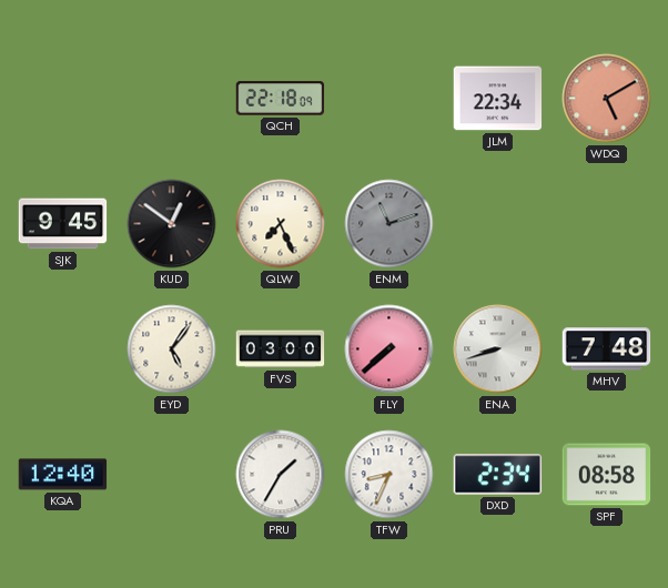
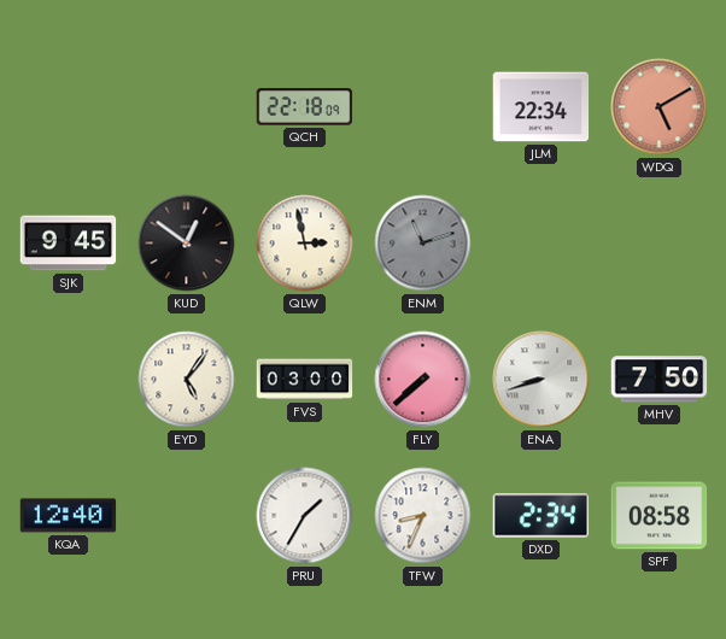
QLW: 7:26 -> 2:58 (305, 244)
MHV: 7:48 -> 7:50 (660, 380)
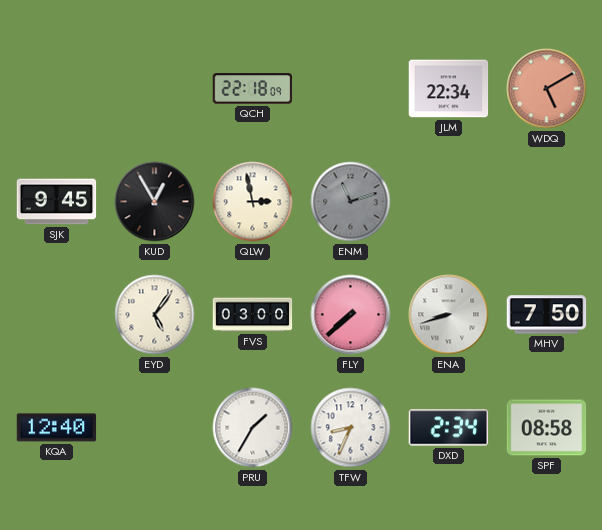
KUD: 12:51 -> 12:55 (155, 202)
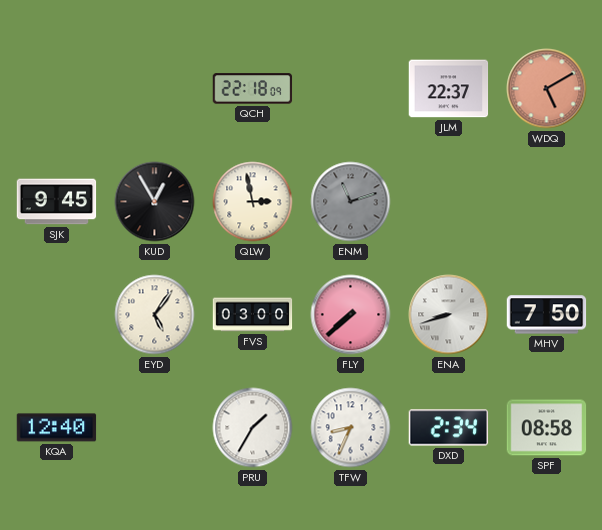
JLM: 22:34 -> 22:37 (449, 89)
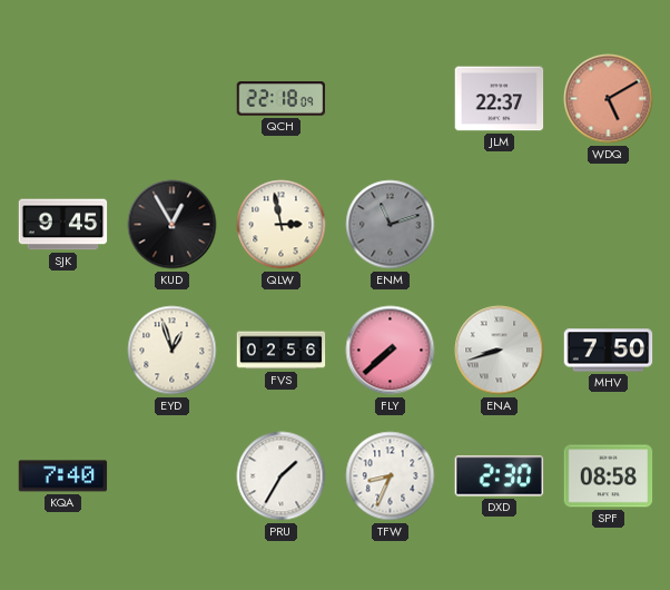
EYD: 5:06 -> 12:57 (173, 351)
FVS: 03:00 -> 02:56 (282, 351)
KQA: 12:40 -> 7:40 (63, 476)
DXD: 2:34 -> 2:30 (500, 476)
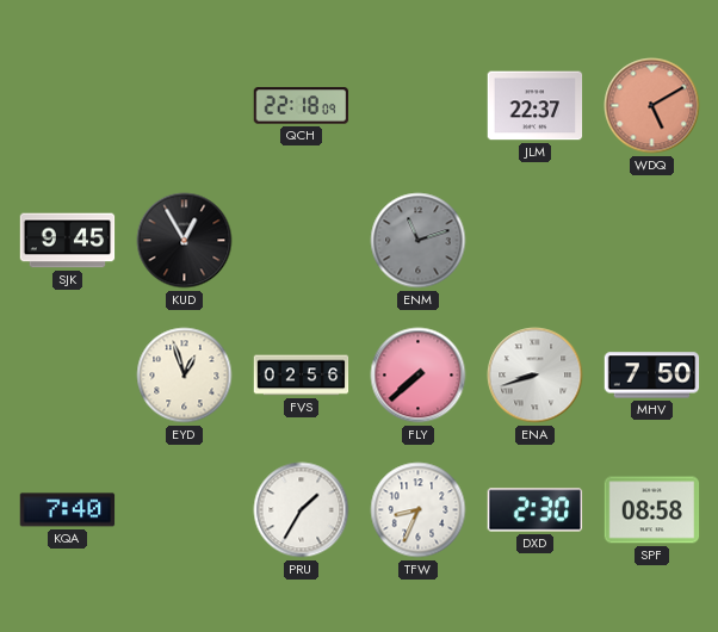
QLW: 2:58 -> none (282, 225)
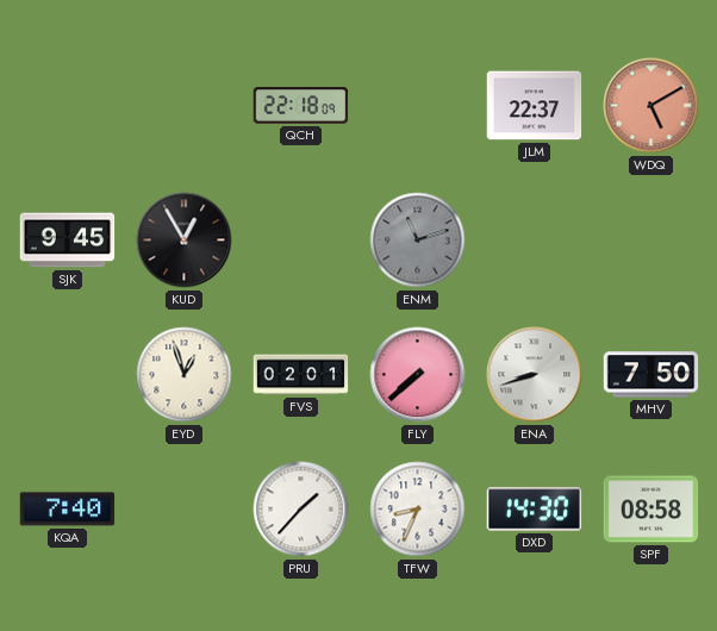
FVS: 02:56 -> 02:01 (301, 375)
PRU: 1:35 -> 1:37 (301, 510)
DXD: 2:30 -> 14:30 (535, 510)
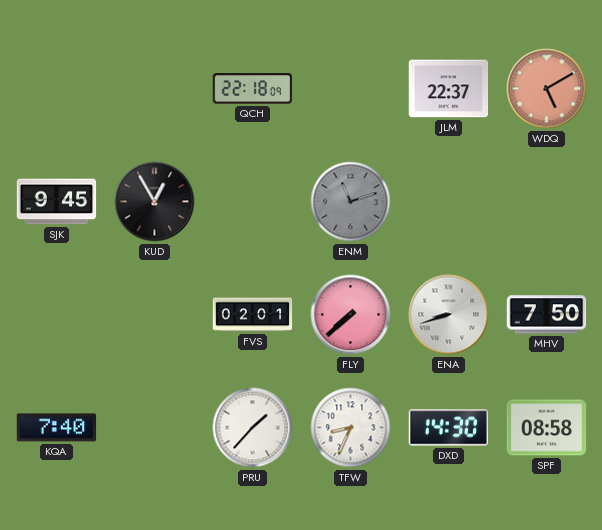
EYD: 12:57 -> none (185, 375)
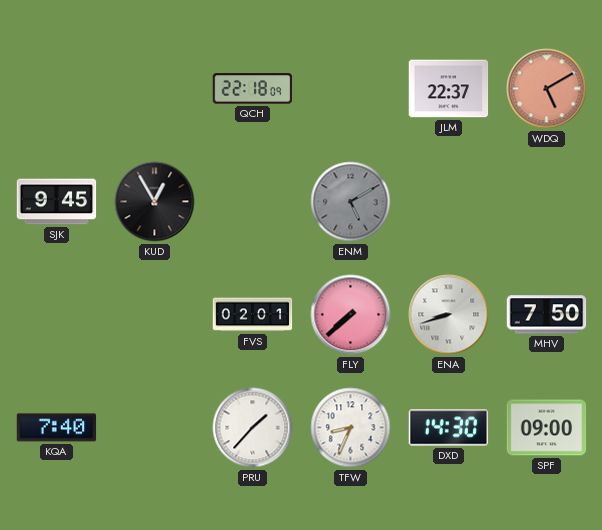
ENM: 11:12 -> 5:10 (351, 202)
SPF: 08:58 -> 09:00 (547, 428)
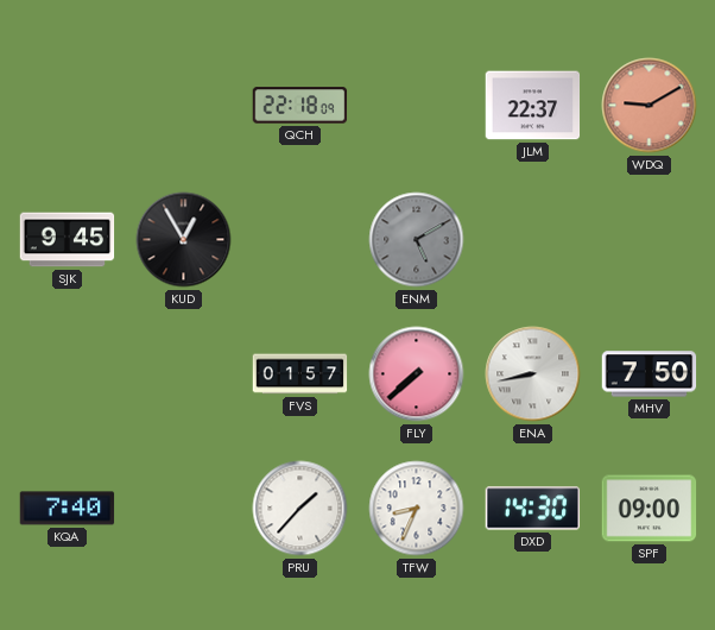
WDQ: 5:10 -> 9:10 (650, 106)
FVS: 02:01 -> 01:57 (300, 374)
ENA: 8:42 -> 8:43 (533, 374)
